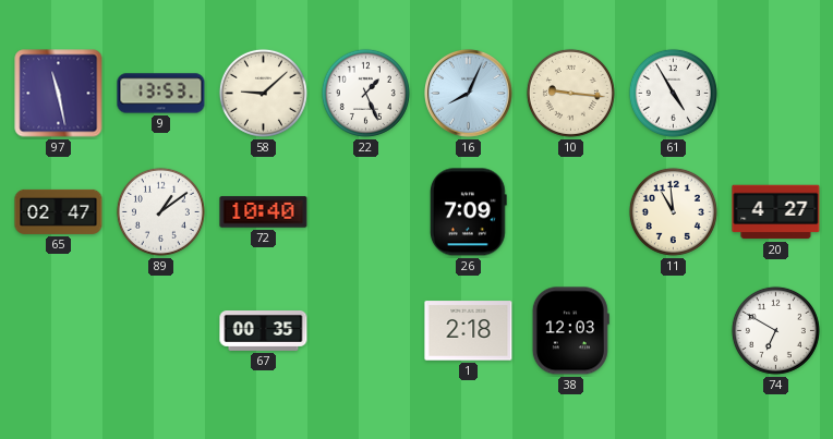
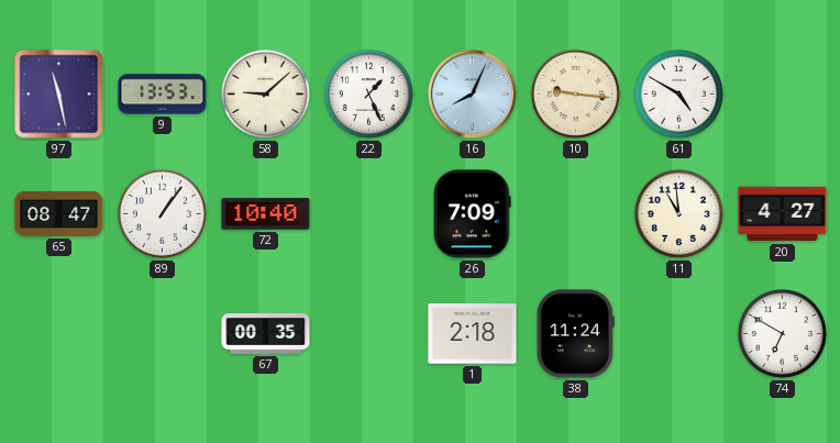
61: 4:55 -> 4:50 (678, 93)
65: 02:47 -> 08:47 (59, 213)
89: 1:09 -> 1:06 (162, 213)
38: 12:03 -> 11:24 (575, 334)
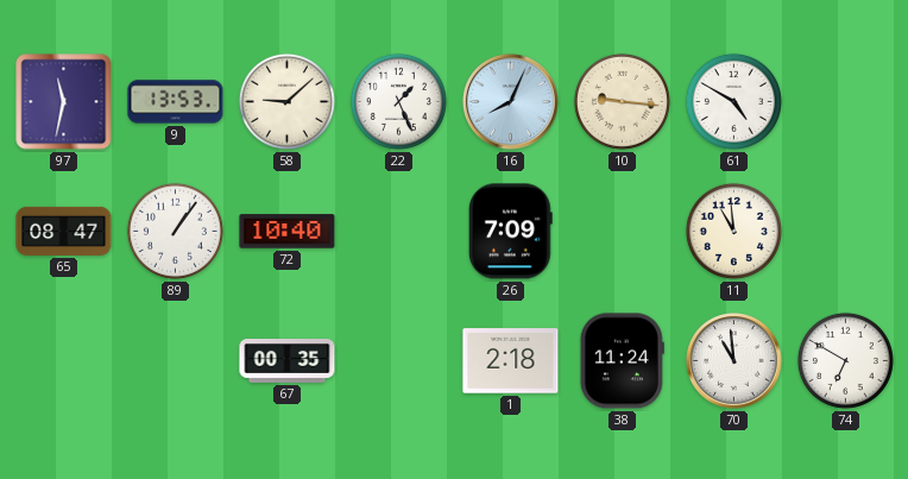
97: 11:28 -> 11:32 (64, 102)
20: 4:27 -> none (783, 214)
70: none -> 10:59 (734, 361)
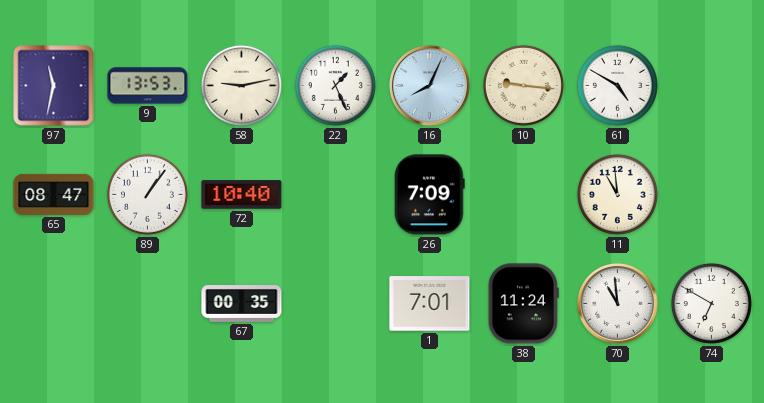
58: 9:08 -> 9:13 (241, 85)
1: 2:18 -> 7:01 (430, 304)
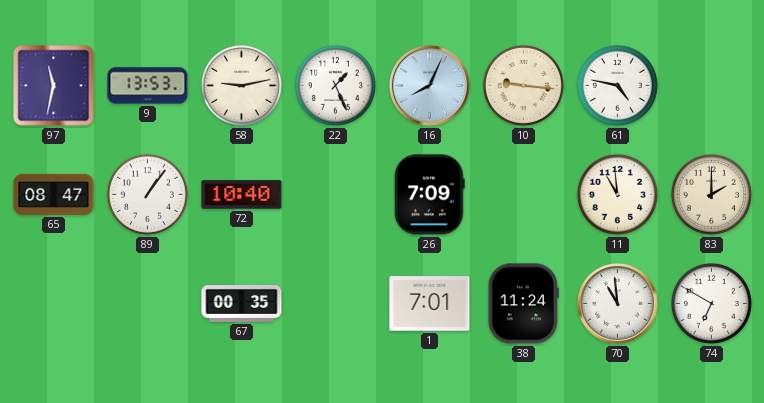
61: 4:50 -> 4:47 (617, 85)
83: none -> 2:00 (711, 194)
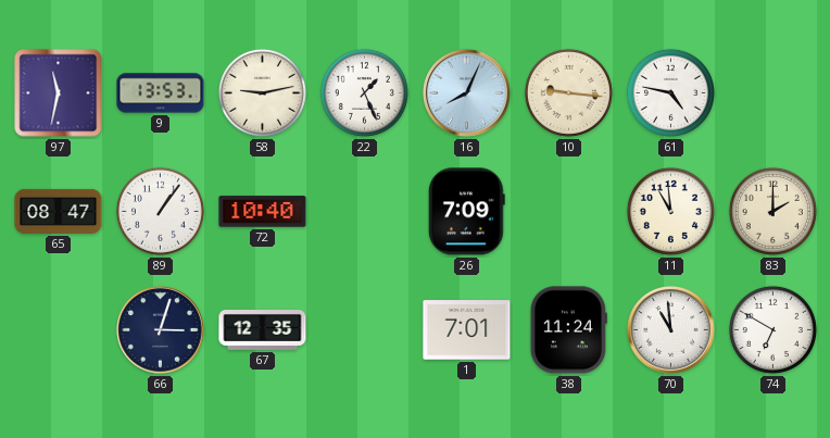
66: none -> 3:03 (161, 330)
67: 00:35 -> 12:35 (263, 330)
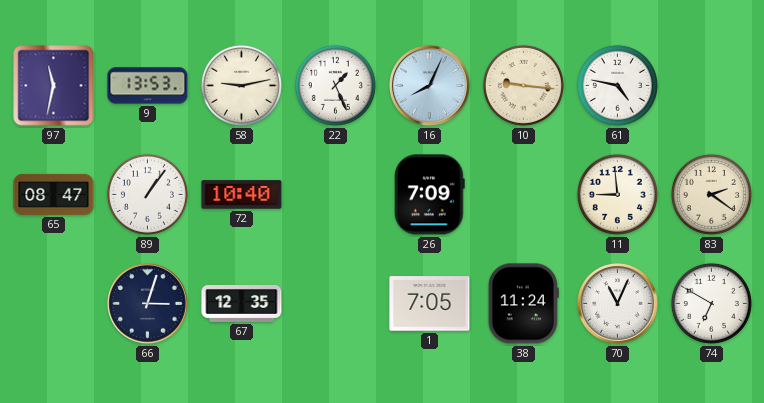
11: 10:59 -> 8:59 (617, 194)
83: 2:00 -> 2:21 (711, 194)
1: 7:01 -> 7:05 (430, 304)
70: 10:59 -> 11:04 (618, 304)
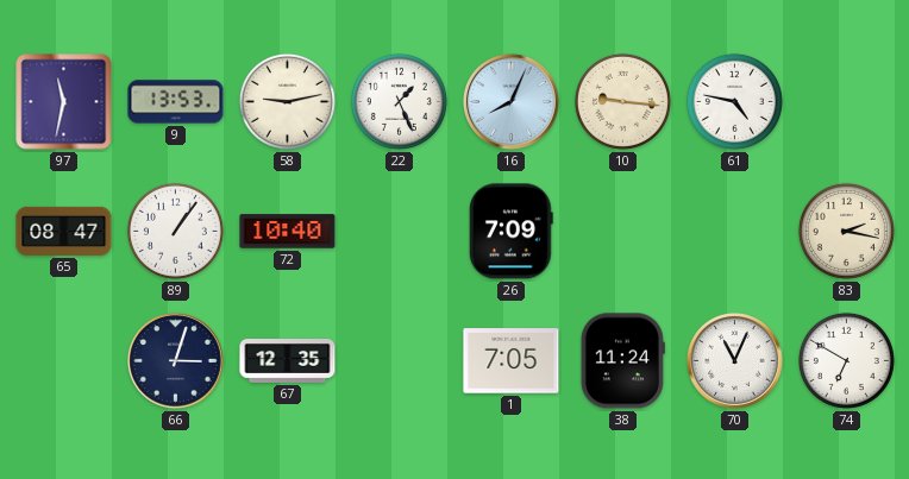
11: 8:59 -> none (617, 194)
83: 2:21 -> 2:17 (846, 231)
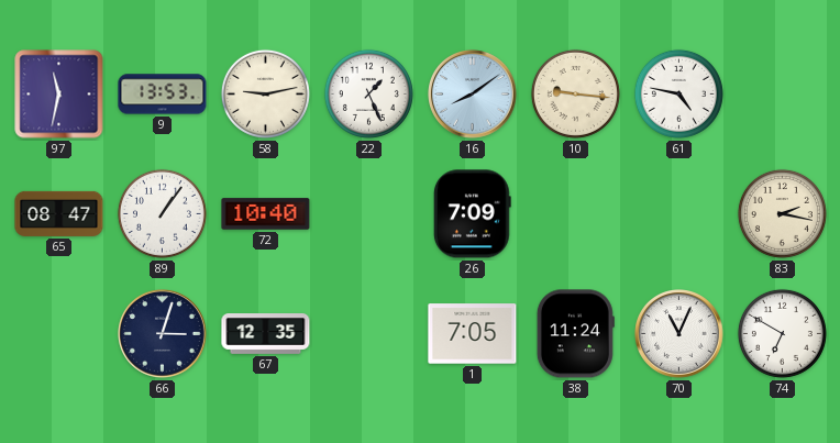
16: 8:04 -> 8:09 (473, 95)
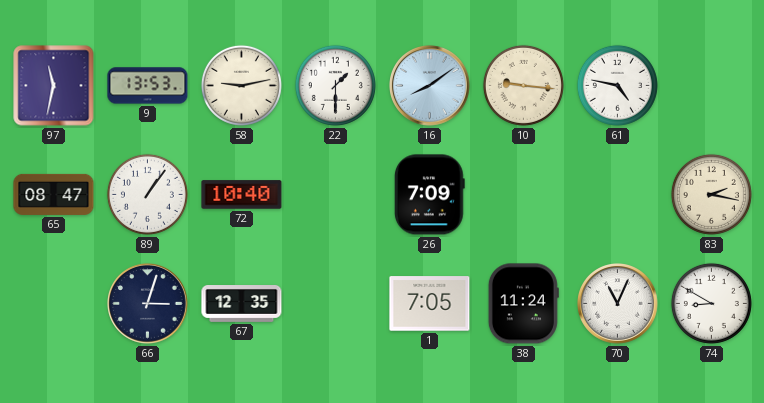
22: 1:26 -> 1:30 (335, 85)
74: 6:50 -> 8:50 (711, 303)
